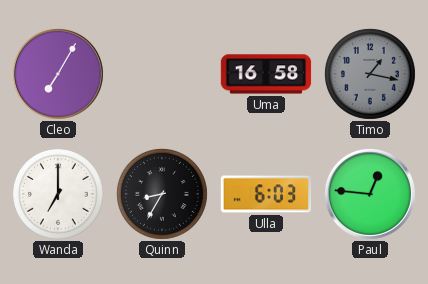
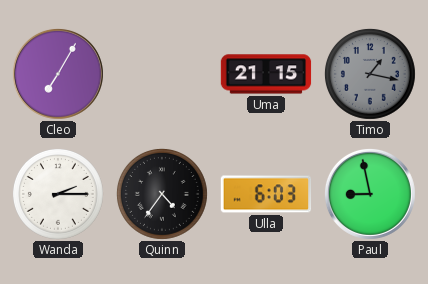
Uma: 16:58 -> 21:15 (266, 74)
Wanda: 7:00 -> 2:15 (58, 194)
Quinn: 8:35 -> 4:36 (162, 194)
Paul: 12:46 -> 8:58 (370, 194)
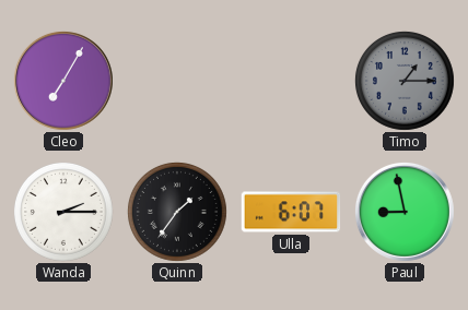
Uma: 21:15 -> none (266, 74)
Timo: 1:17 -> 1:15 (405, 81)
Quinn: 4:36 -> 1:36 (177, 212)
Ulla: 6:03 -> 6:07 (291, 212)
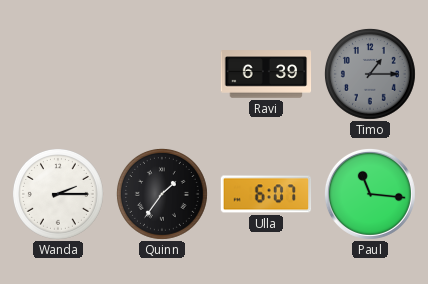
Cleo: 7:05 -> none (63, 81)
Ravi: none -> 6:39 (266, 74)
Paul: 8:58 -> 11:16 (370, 194)
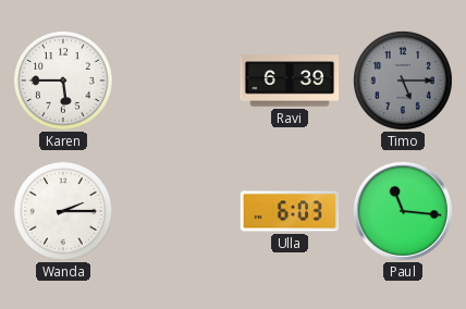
Karen: none -> 5:45 (63, 81)
Timo: 1:15 -> 5:15 (403, 81)
Quinn: 1:36 -> none (162, 194)
Ulla: 6:07 -> 6:03 (290, 211)
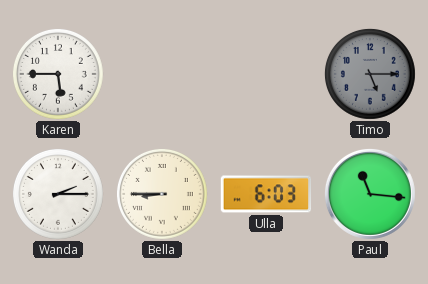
Ravi: 6:39 -> none (290, 81)
Bella: none -> 8:45 (162, 194)
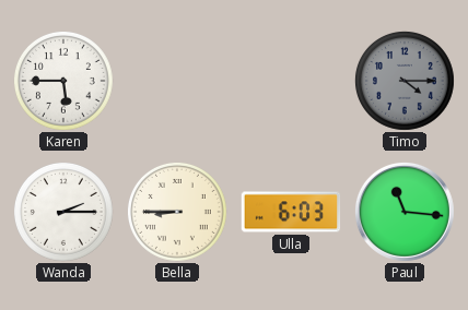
Timo: 5:15 -> 4:15 (405, 81)
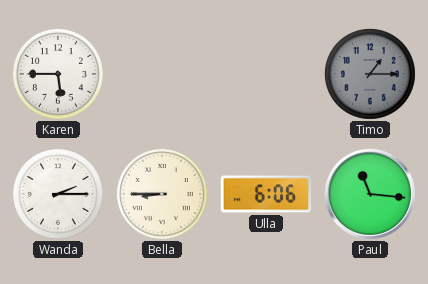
Timo: 4:15 -> 1:15 (370, 74)
Ulla: 6:03 -> 6:06 (266, 194)
